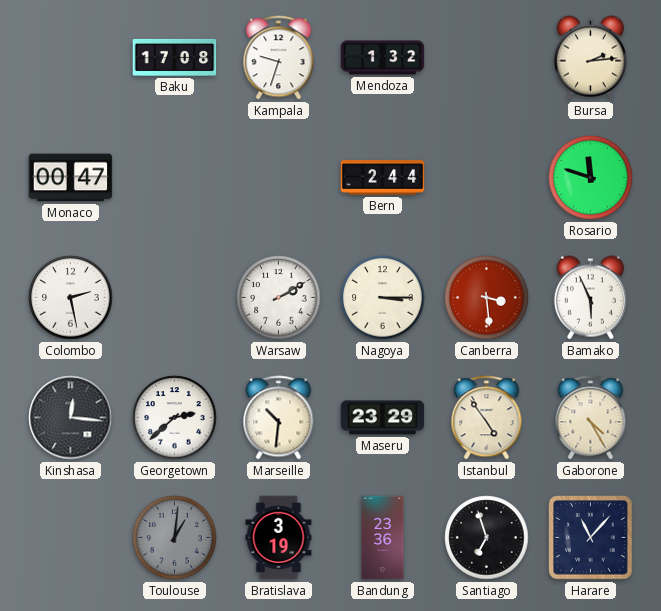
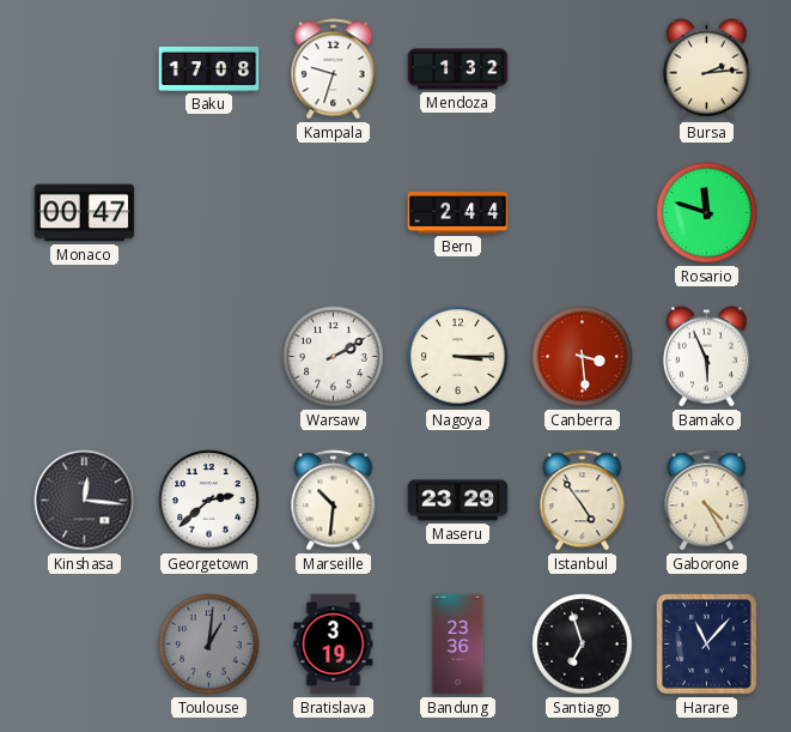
Colombo: 2:28 -> none (71, 298)
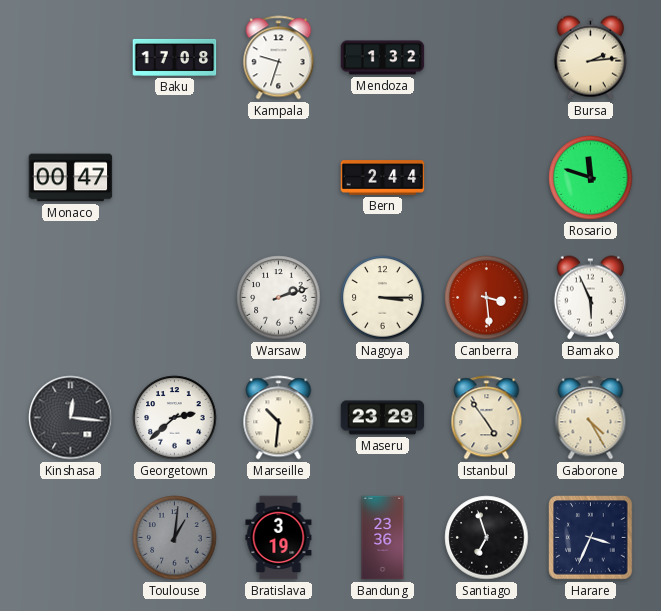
Warsaw: 2:10 -> 2:12 (279, 298)
Harare: 11:07 -> 3:34 (591, 538)
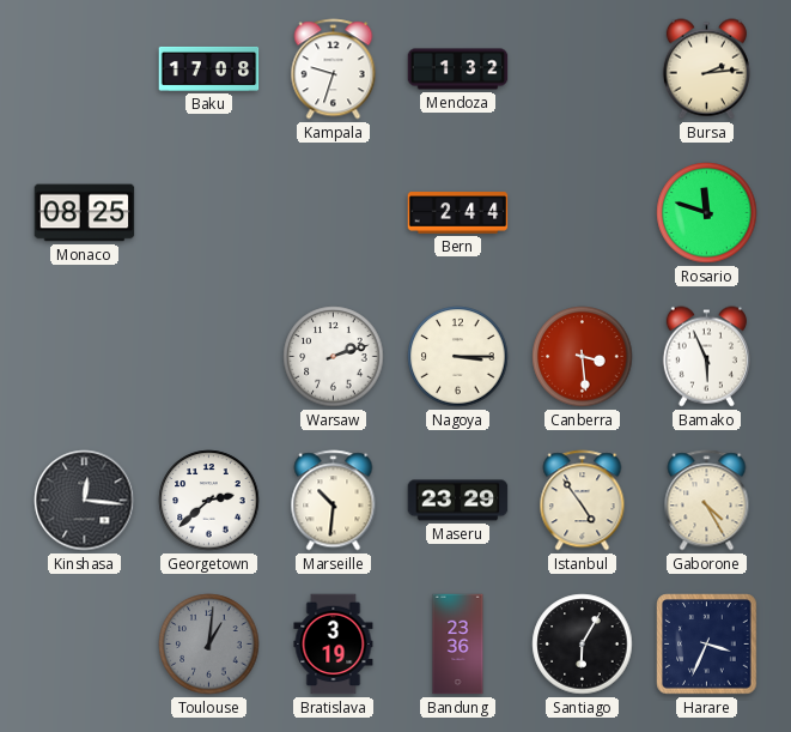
Monaco: 00:47 -> 08:25 (85, 213)
Santiago: 6:57 -> 6:05 (583, 645)
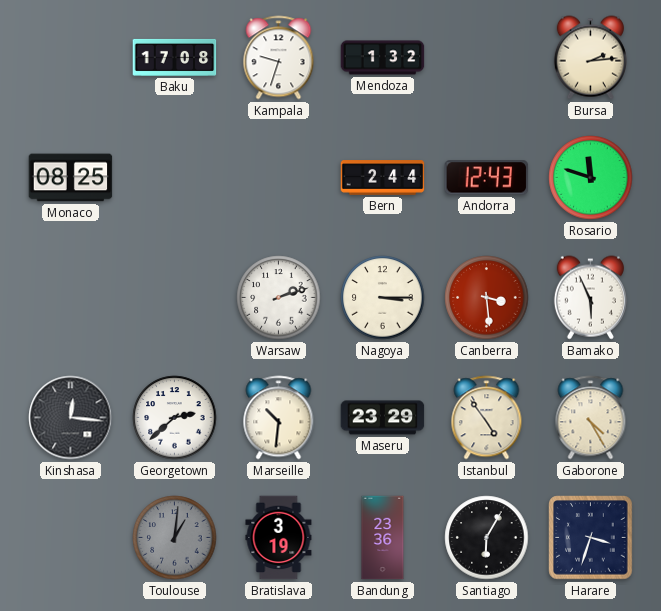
Andorra: none -> 12:43 (487, 178)
Harare: 3:34 -> 3:33 (591, 538)
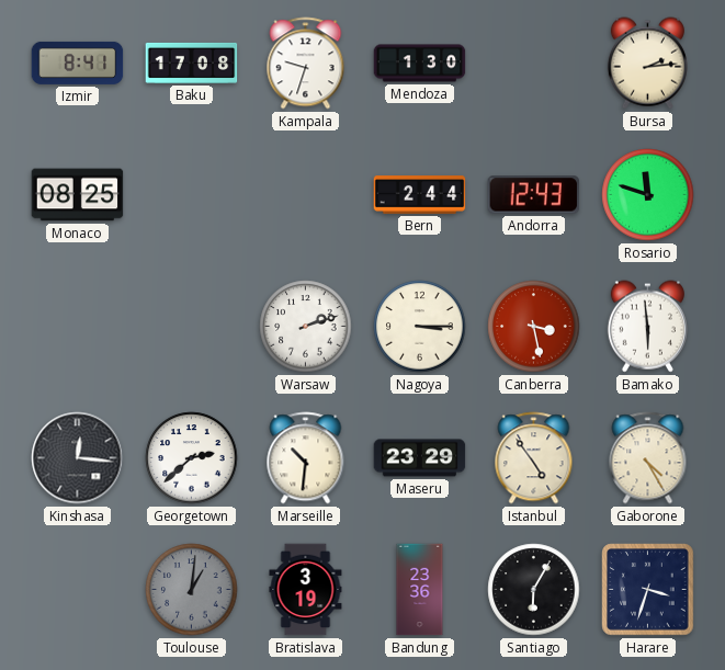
Izmir: none -> 8:41 (78, 63)
Mendoza: 1:32 -> 1:30 (420, 64)
Canberra: 3:29 -> 3:28 (534, 327)
Bamako: 5:56 -> 5:59 (647, 327)
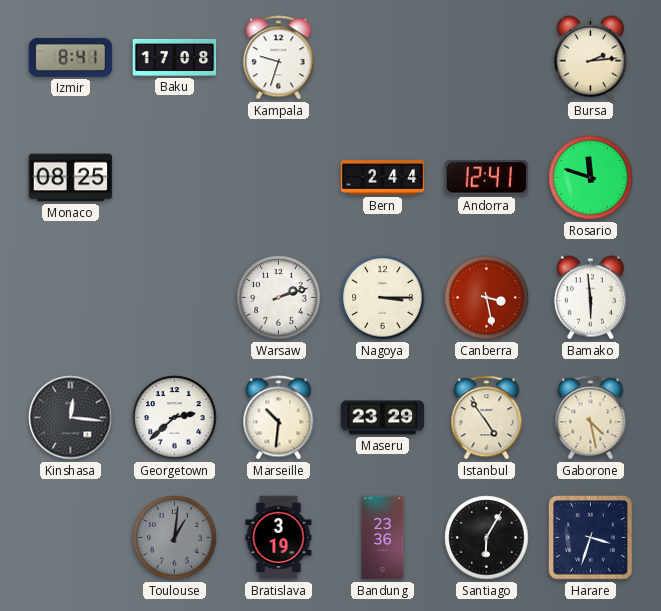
Mendoza: 1:30 -> none (420, 64)
Andorra: 12:43 -> 12:41 (487, 178)
Gaborone: 4:25 -> 4:28 (591, 418)
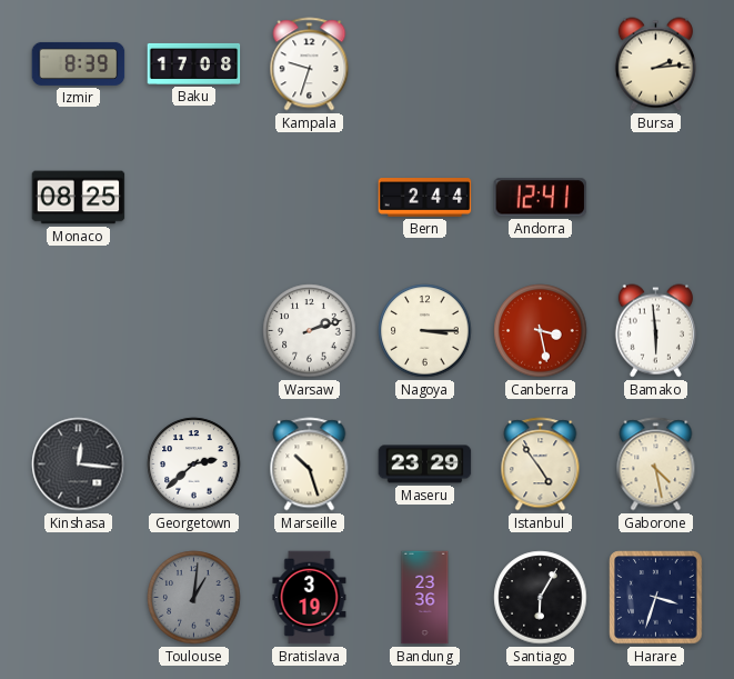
Izmir: 8:41 -> 8:39 (79, 63)
Rosario: 11:48 -> none (591, 178)
Marseille: 10:31 -> 10:27 (310, 465)
